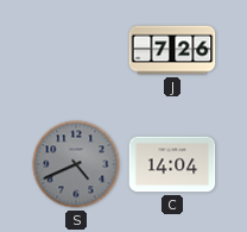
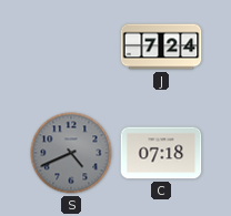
J: 7:26 -> 7:24 (161, 47)
C: 14:04 -> 07:18 (161, 153)
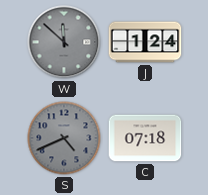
W: none -> 11:52 (64, 42)
J: 7:24 -> 1:24 (145, 42)
